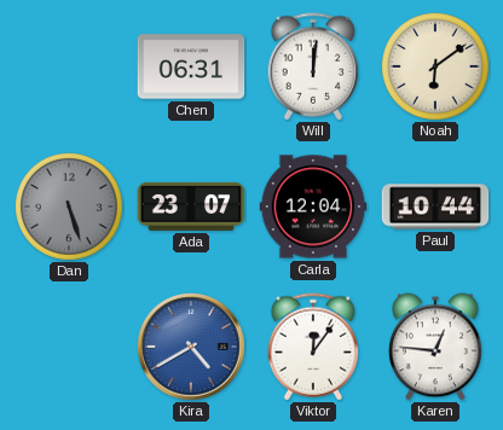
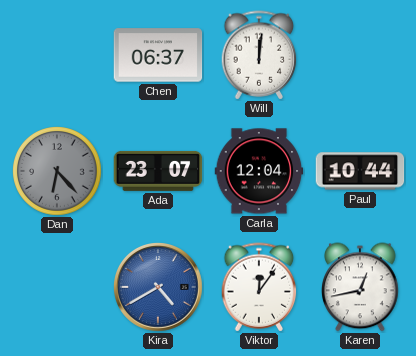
Chen: 06:31 -> 06:37 (158, 55)
Noah: 6:09 -> none (436, 68)
Dan: 5:27 -> 6:23 (58, 172)
Karen: 12:46 -> 12:43 (361, 287)
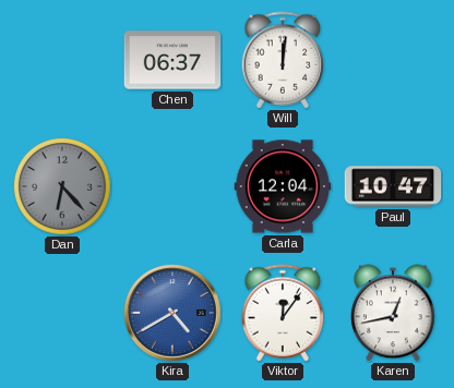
Ada: 23:07 -> none (158, 171)
Paul: 10:44 -> 10:47 (393, 186)
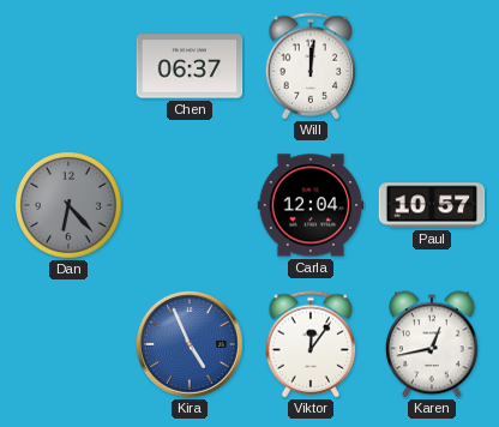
Paul: 10:47 -> 10:57 (432, 205)
Kira: 4:40 -> 4:56 (191, 345)
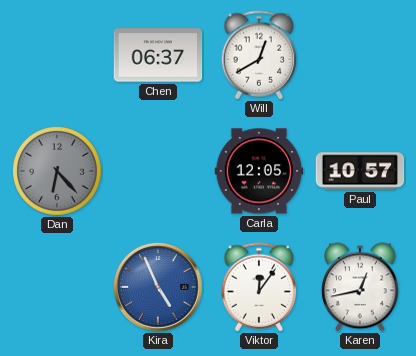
Will: 12:01 -> 12:40 (259, 55)
Carla: 12:04 -> 12:05 (259, 171)
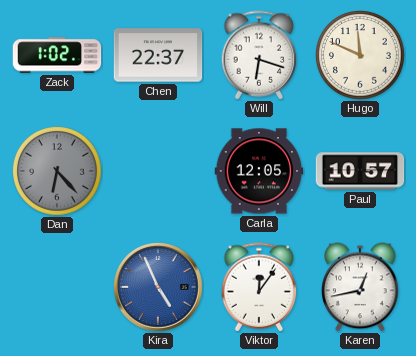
Zack: none -> 1:02 (57, 55)
Chen: 06:37 -> 22:37 (158, 55)
Will: 12:40 -> 6:18 (259, 55)
Hugo: none -> 11:49 (361, 56)
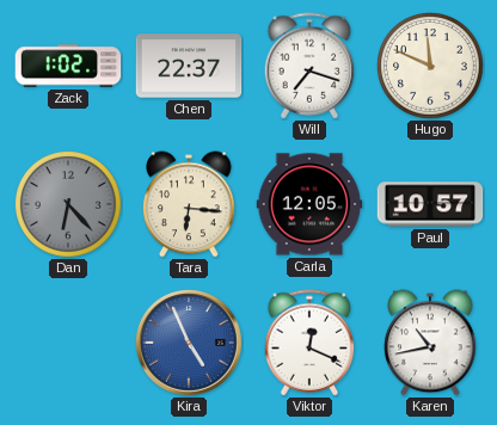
Will: 6:18 -> 7:18 (309, 66)
Tara: none -> 6:16 (190, 204)
Viktor: 12:06 -> 12:19 (309, 343)
Karen: 12:43 -> 10:43 (431, 343)
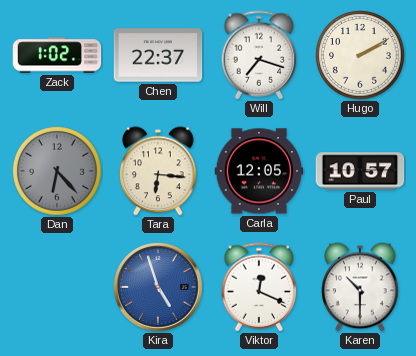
Hugo: 11:49 -> 2:10 (361, 56)
Kira: 4:56 -> 4:57 (159, 288)
Karen: 10:43 -> 10:30 (361, 287)
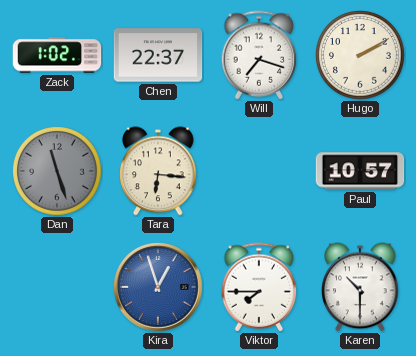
Dan: 6:23 -> 11:27 (58, 172)
Carla: 12:05 -> none (259, 171)
Kira: 4:57 -> 12:57 (159, 288)
Viktor: 12:19 -> 7:45 (259, 287)
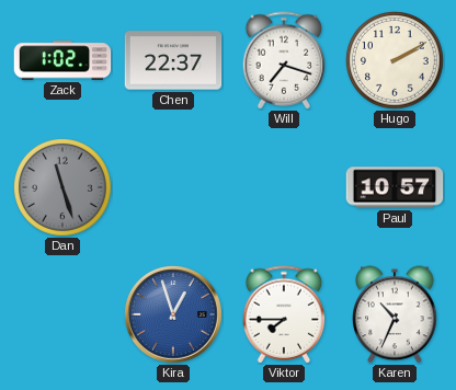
Tara: 6:16 -> none (159, 171)
Karen: 10:30 -> 10:34 (396, 314)
